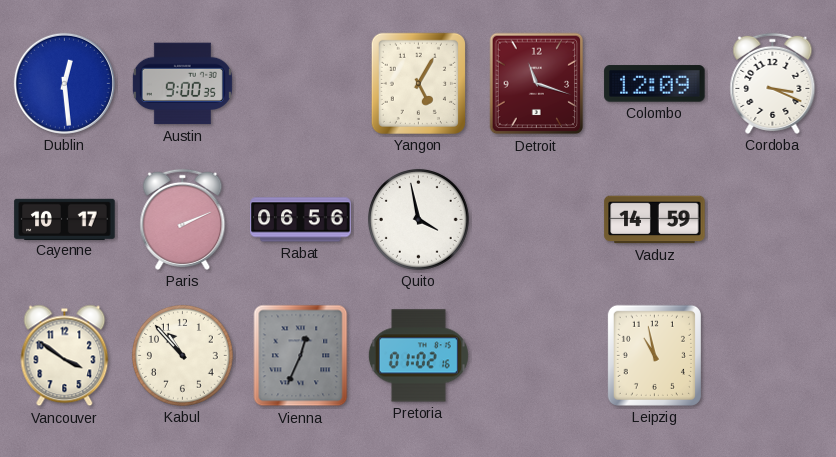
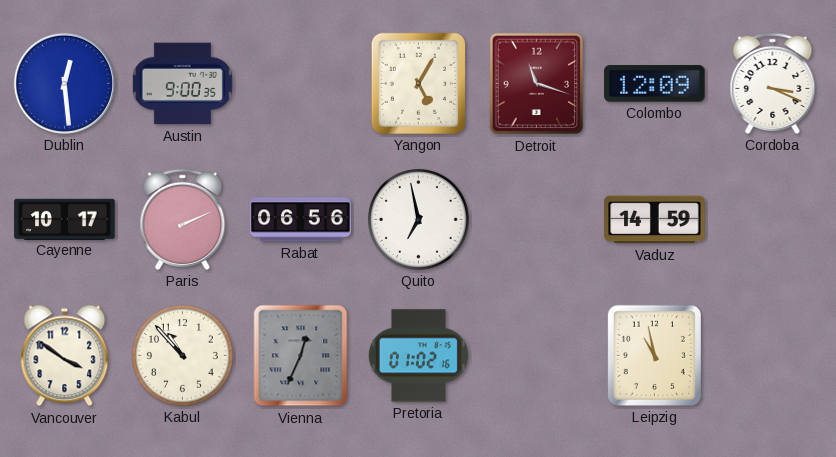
Quito: 3:58 -> 6:58 (418, 219)
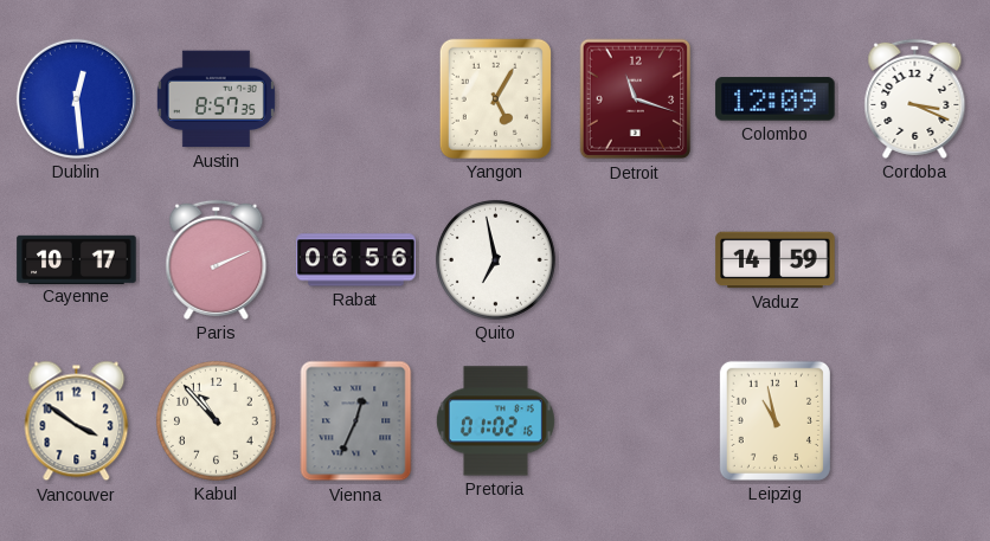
Austin: 9:00 -> 8:57 (216, 99)
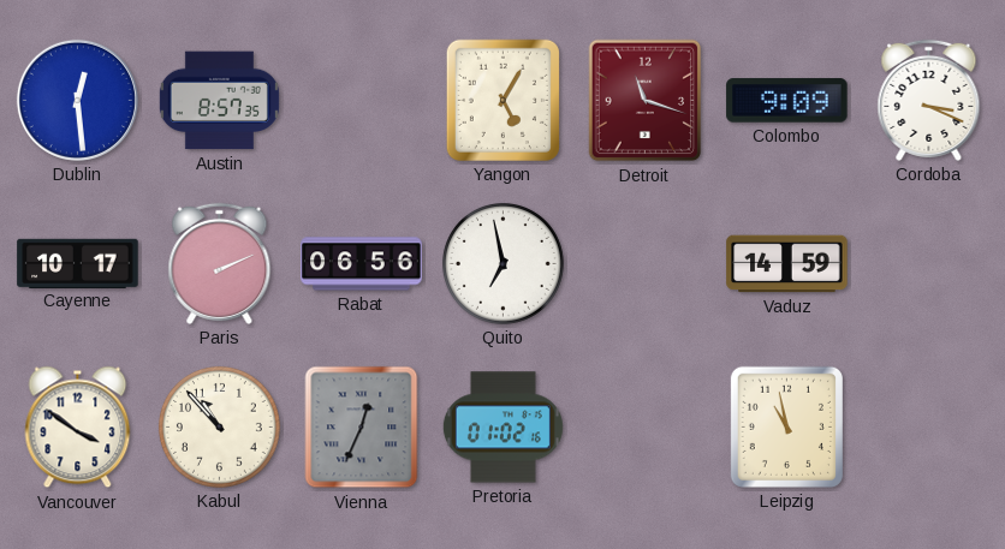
Colombo: 12:09 -> 9:09 (787, 101)
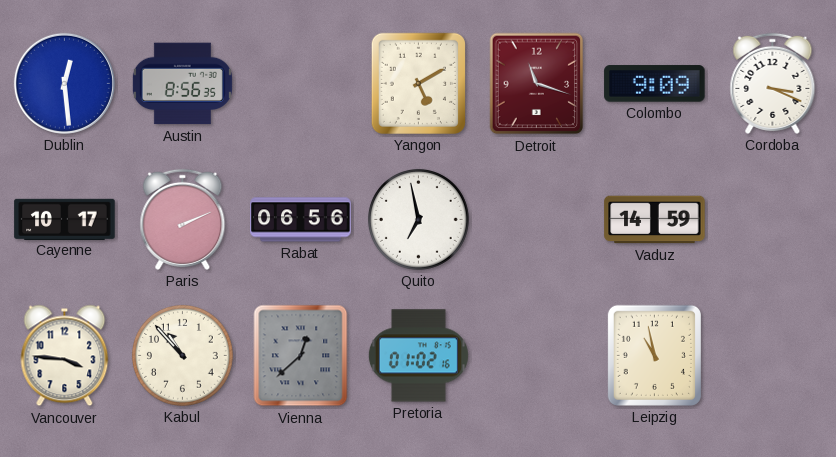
Austin: 8:57 -> 8:56 (182, 84)
Yangon: 5:05 -> 5:10 (418, 83)
Vancouver: 3:51 -> 3:46 (65, 356)
Vienna: 12:34 -> 12:38 (301, 356)
